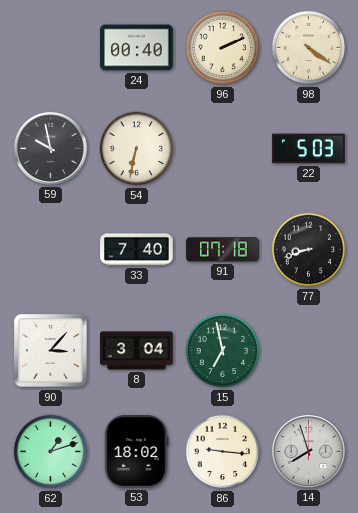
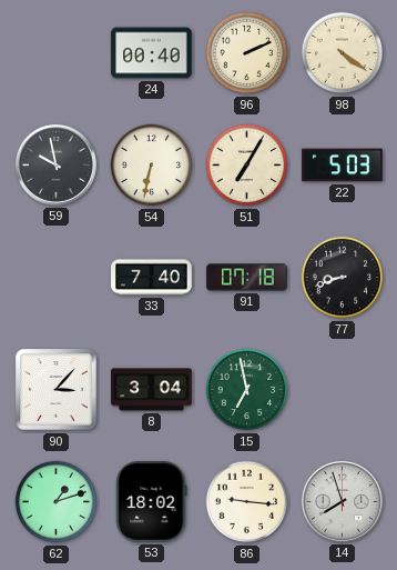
51: none -> 7:05 (247, 166)
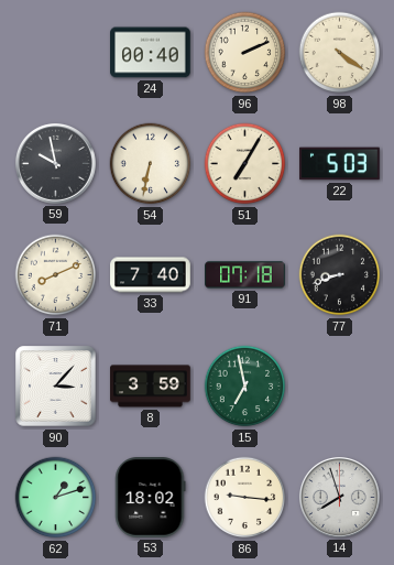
71: none -> 8:11 (56, 275)
8: 3:04 -> 3:59 (151, 387)
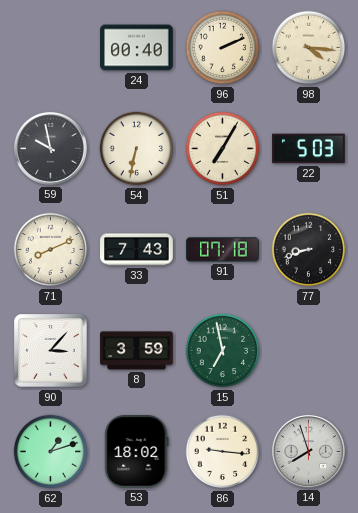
98: 4:21 -> 4:16 (309, 48)
33: 7:40 -> 7:43 (137, 250)
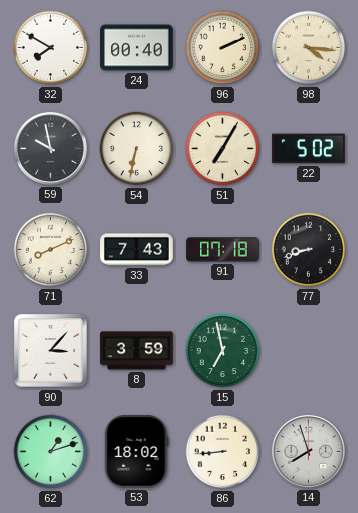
32: none -> 7:50 (51, 48)
22: 5:03 -> 5:02 (309, 149)
86: 9:16 -> 8:44 (223, 452)
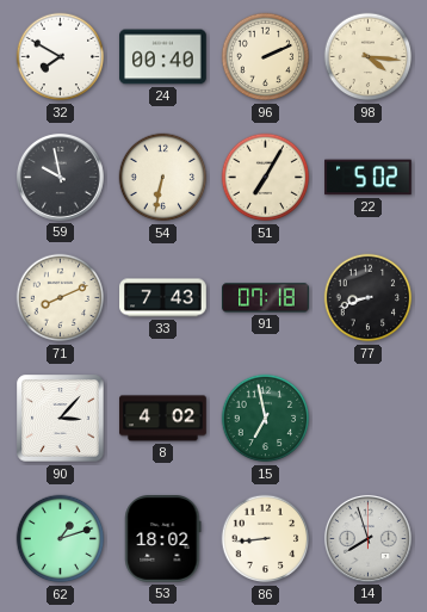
8: 3:59 -> 4:02 (163, 419)
